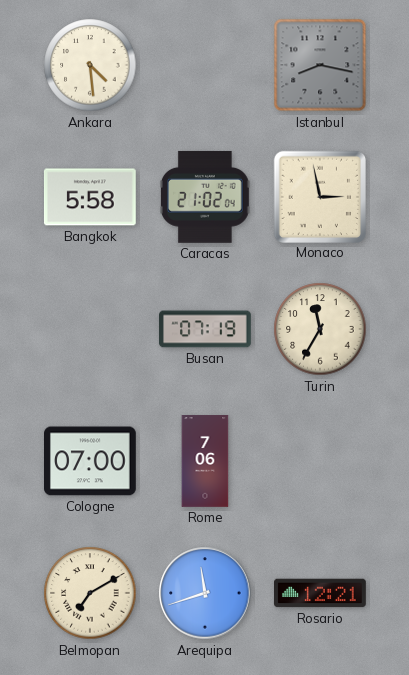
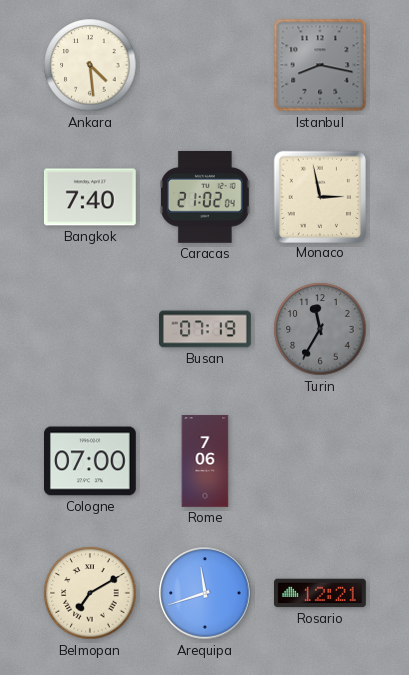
Bangkok: 5:58 -> 7:40 (90, 197)
Turin dial: cream -> grey (320, 329)
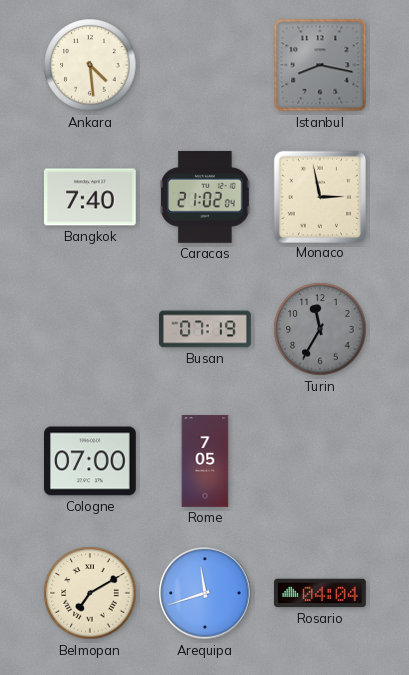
Rome: 7:06 -> 7:05 (205, 461)
Rosario: 12:21 -> 04:04 (321, 593)
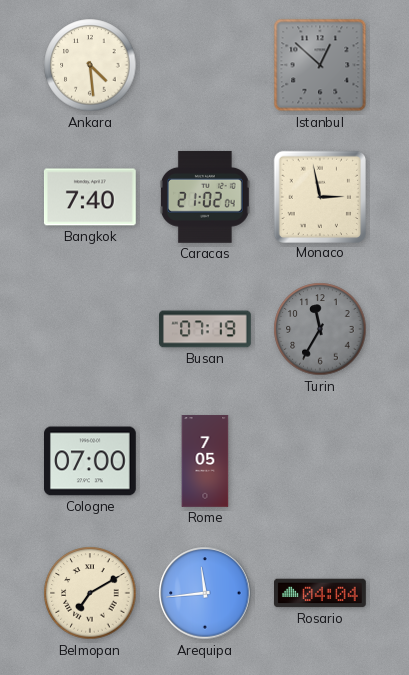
Istanbul: 8:17 -> 12:52 (320, 65)
Arequipa: 11:42 -> 11:44 (205, 593)
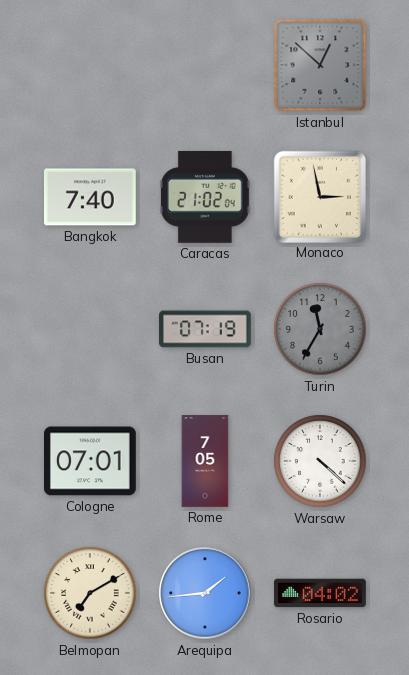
Ankara: 4:29 -> none (90, 65)
Cologne: 07:00 -> 07:01 (91, 461)
Warsaw: none -> 4:22 (320, 461)
Arequipa: 11:44 -> 1:44 (205, 593)
Rosario: 04:04 -> 04:02 (321, 593)
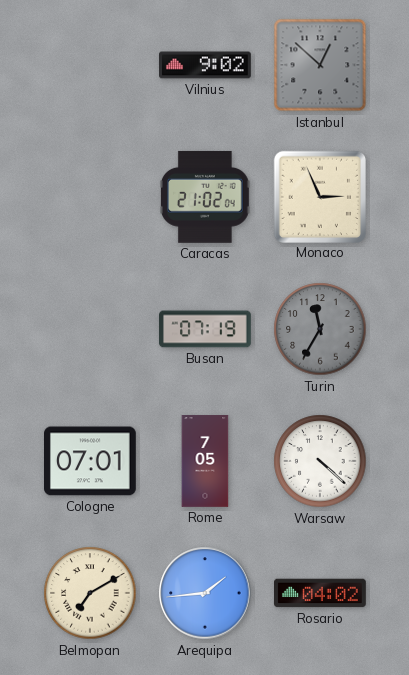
Vilnius: none -> 9:02 (206, 65)
Bangkok: 7:40 -> none (90, 197)
Monaco: 2:58 -> 2:56 (319, 196)
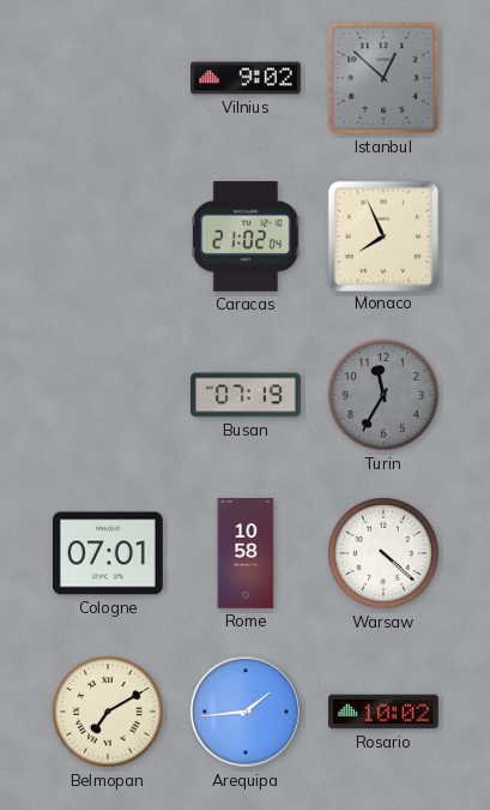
Monaco: 2:56 -> 7:56 (382, 235)
Rome: 7:05 -> 10:58 (246, 553)
Rosario: 04:02 -> 10:02 (385, 712)
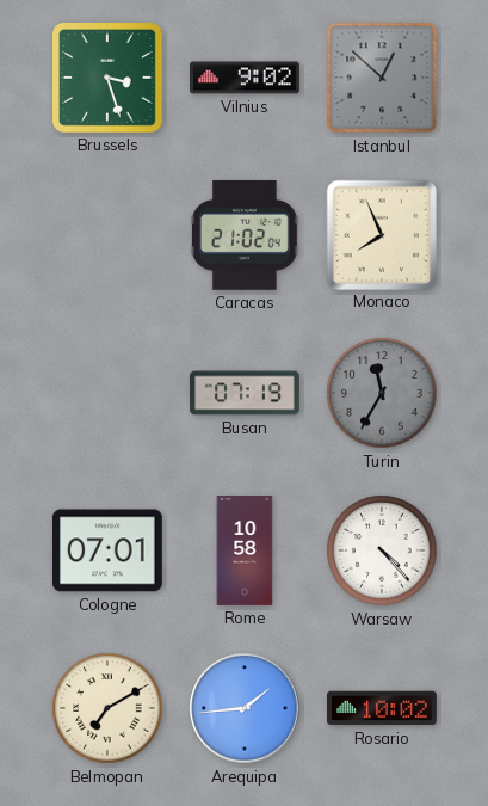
Brussels: none -> 3:27 (107, 78)
Warsaw: 4:22 -> 4:23 (382, 550)
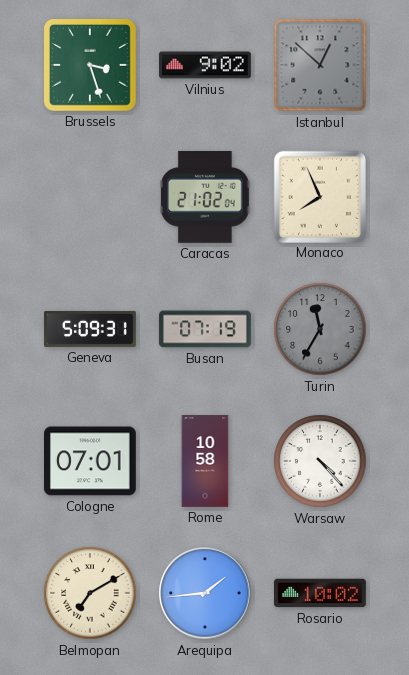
Geneva: none -> 5:09 (90, 329)
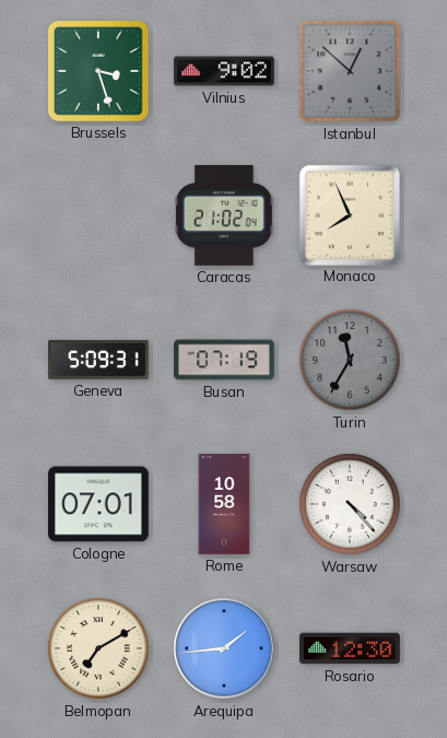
Rosario: 10:02 -> 12:30 (351, 648)
